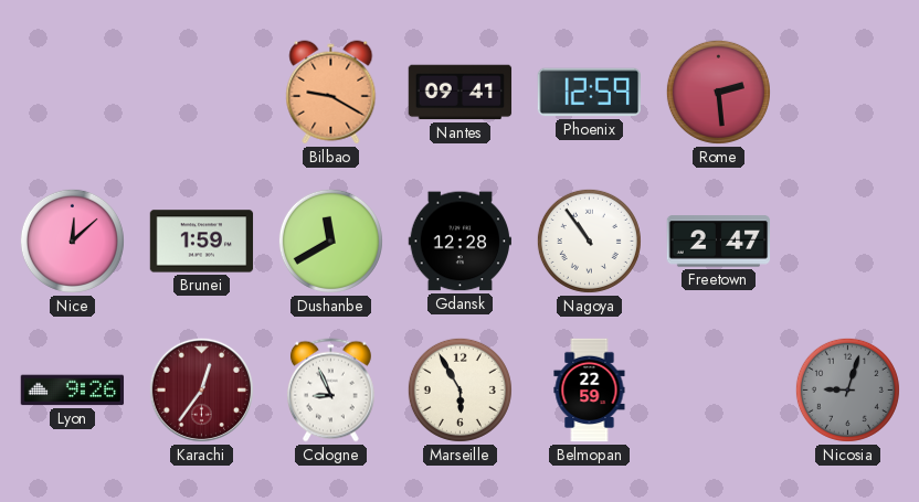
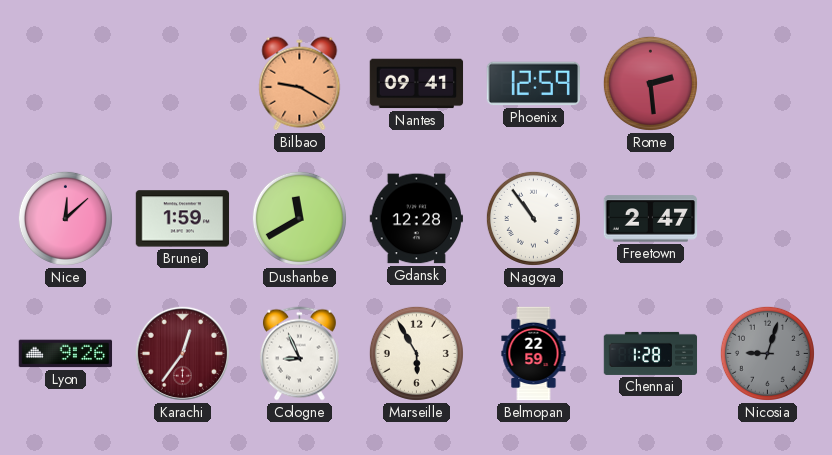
Chennai: none -> 1:28 (651, 353)
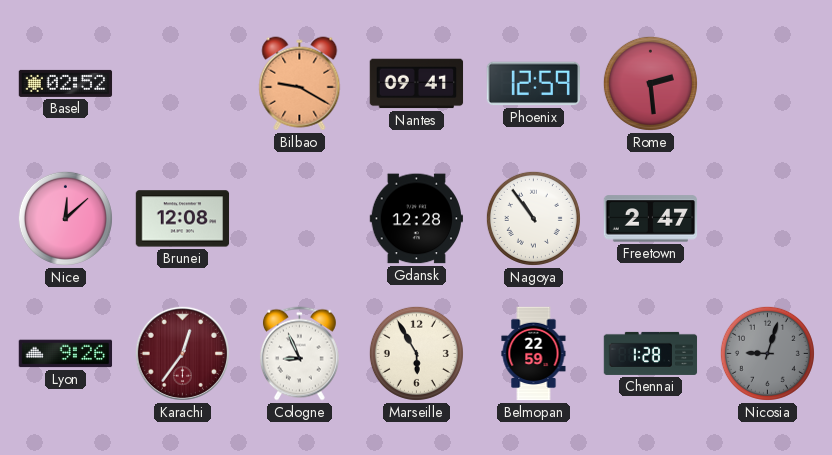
Basel: none -> 02:52 (66, 83)
Brunei: 1:59 -> 12:08 (183, 219)
Dushanbe: 11:40 -> none (299, 218)
